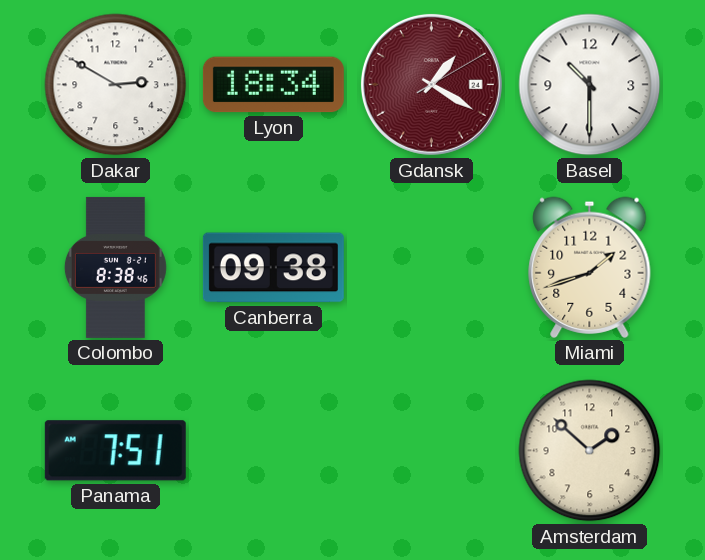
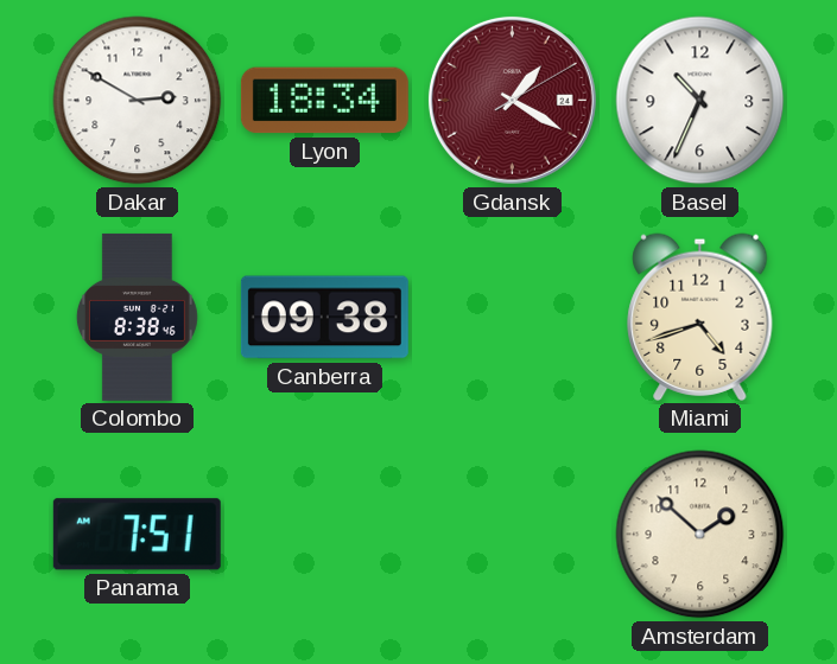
Basel: 10:30 -> 10:34 (700, 101)
Miami: 1:42 -> 4:42 (700, 317)
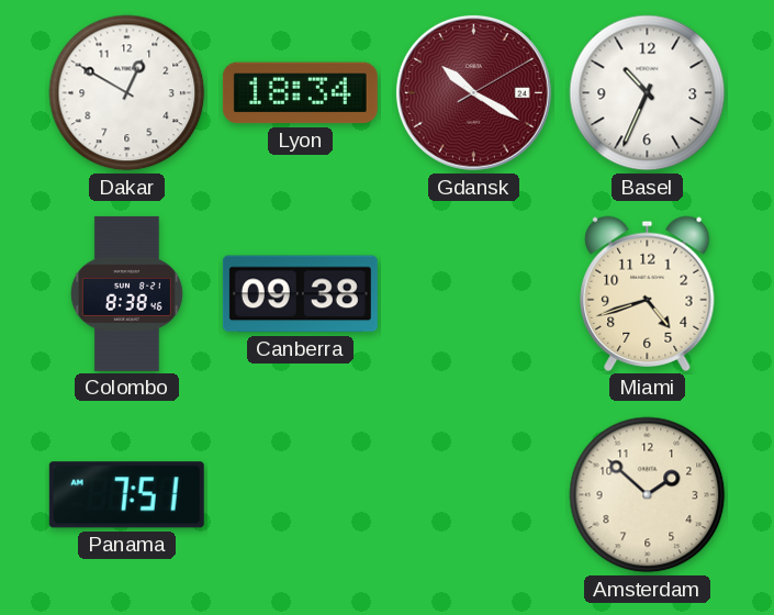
Dakar: 2:50 -> 12:50 (127, 93)
Gdansk: 1:20 -> 10:20 (473, 92)
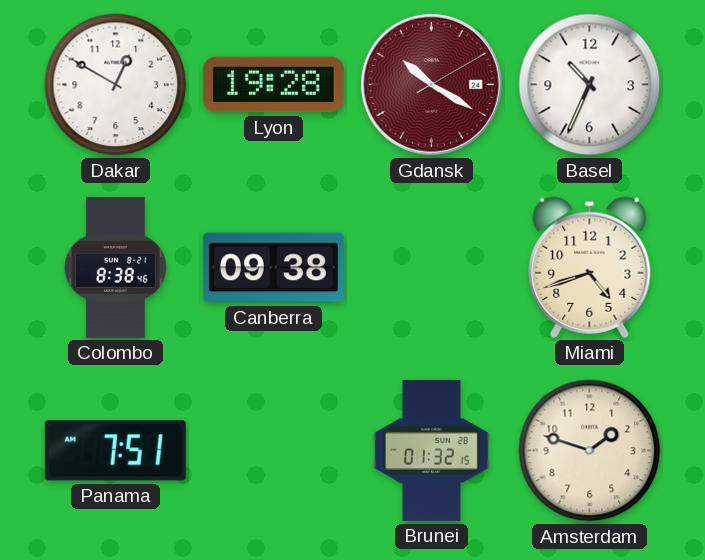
Lyon: 18:34 -> 19:28 (273, 85)
Brunei: none -> 01:32 (432, 450)
Amsterdam: 1:52 -> 1:48 (590, 451)
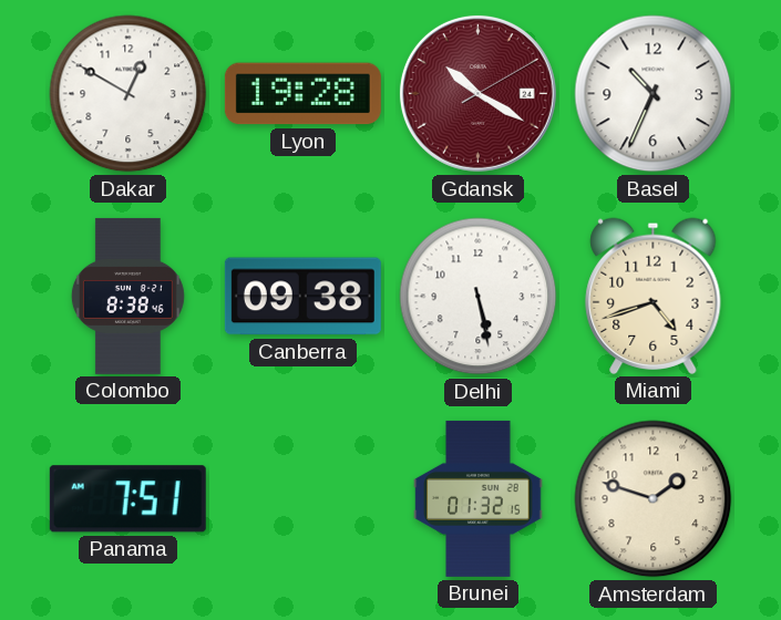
Delhi: none -> 5:28 (479, 297)
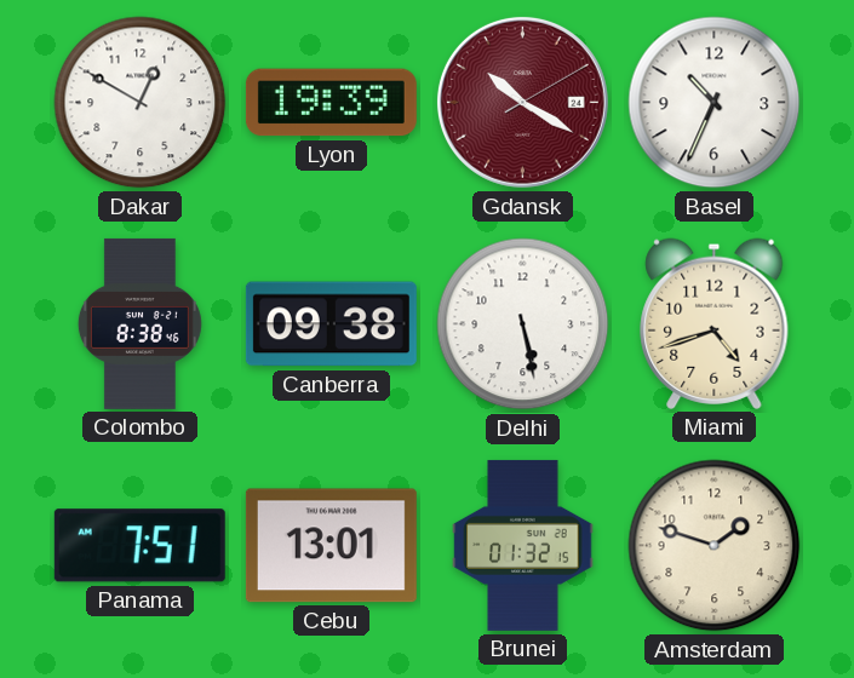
Lyon: 19:28 -> 19:39 (331, 103)
Cebu: none -> 13:01 (331, 546)
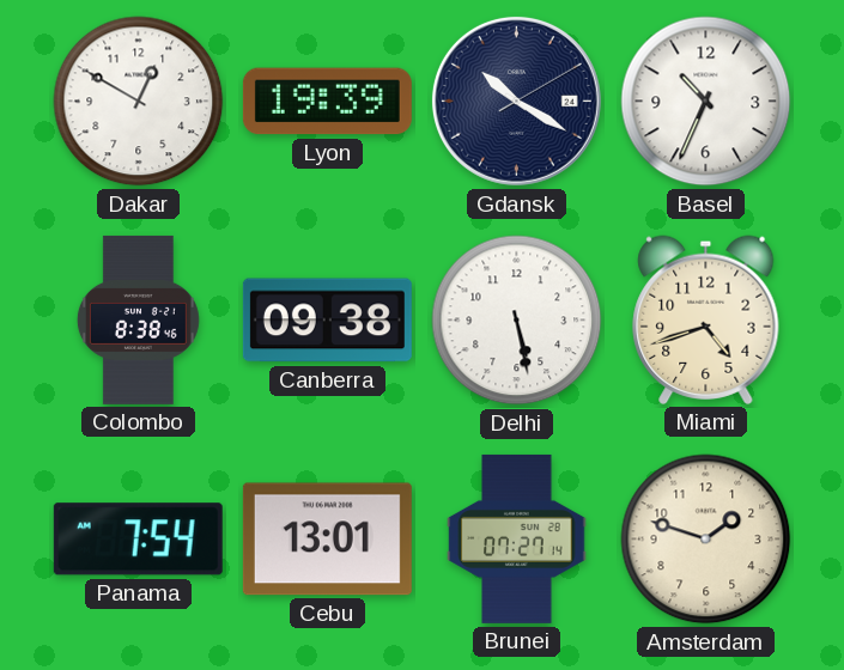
Gdansk dial: burgundy -> navy (516, 100)
Panama: 7:51 -> 7:54 (138, 540)
Brunei: 01:32 -> 07:27 (517, 538)
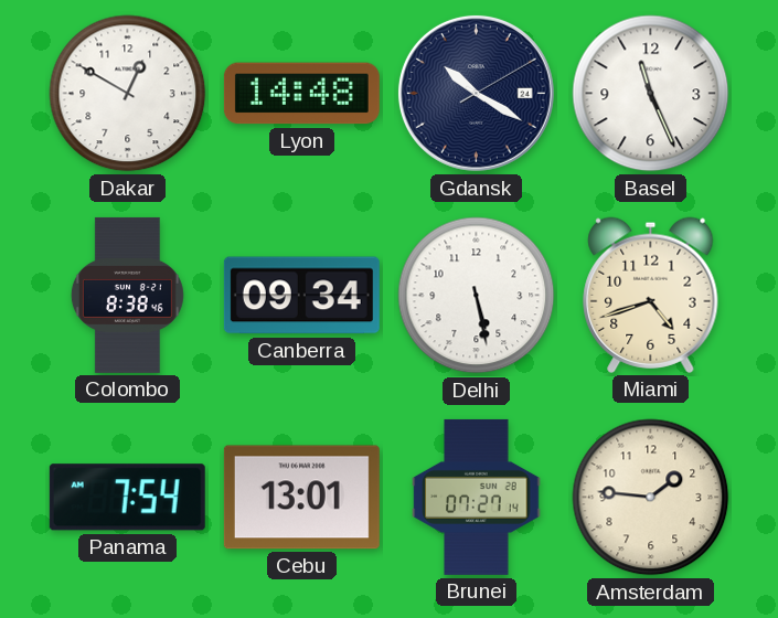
Lyon: 19:39 -> 14:48 (301, 94)
Basel: 10:34 -> 11:26 (651, 94)
Canberra: 09:38 -> 09:34 (301, 296)
Amsterdam: 1:48 -> 1:46 (651, 498)
